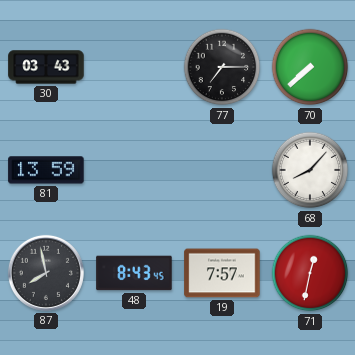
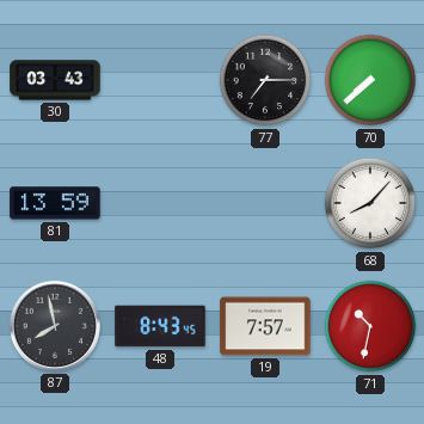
71: 12:32 -> 10:32 (370, 326)
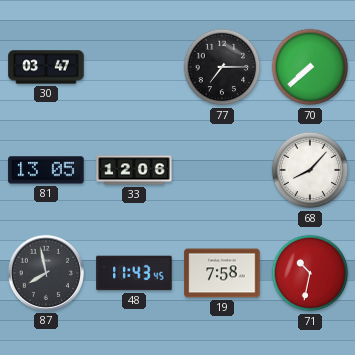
30: 03:43 -> 03:47 (46, 67)
81: 13:59 -> 13:05 (46, 170)
33: none -> 12:06 (134, 170)
48: 8:43 -> 11:43 (134, 273)
19: 7:57 -> 7:58 (222, 273)
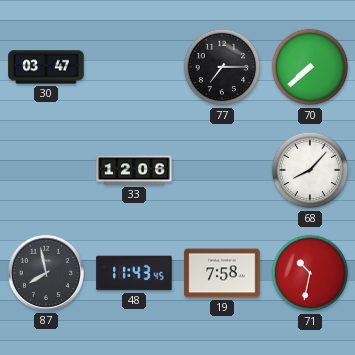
81: 13:05 -> none (46, 170)
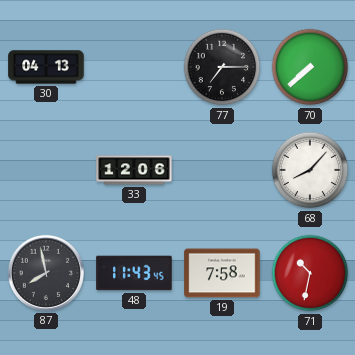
30: 03:47 -> 04:13 (46, 67)
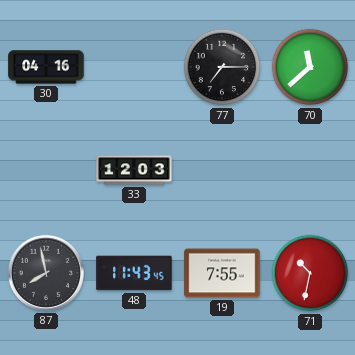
30: 04:13 -> 04:16 (46, 67)
70: 7:38 -> 11:38 (310, 67)
33: 12:06 -> 12:03 (134, 170)
68: 8:07 -> none (310, 170)
19: 7:58 -> 7:55 (222, 273)
